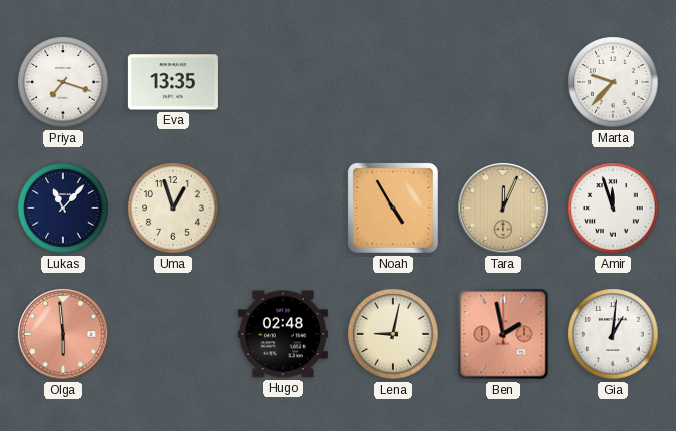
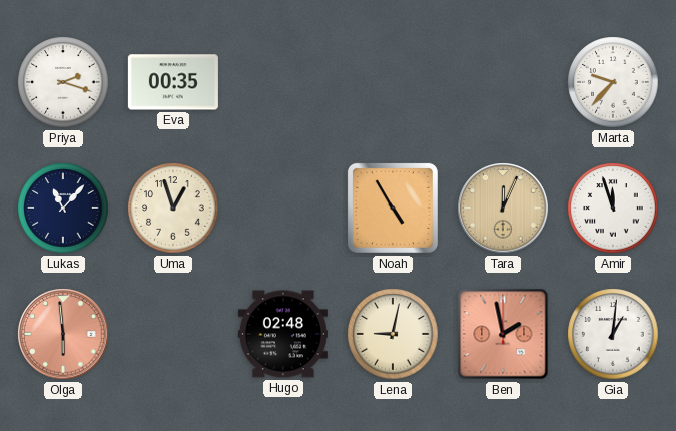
Priya: 7:18 -> 2:18 (63, 82)
Eva: 13:35 -> 00:35 (173, 82)
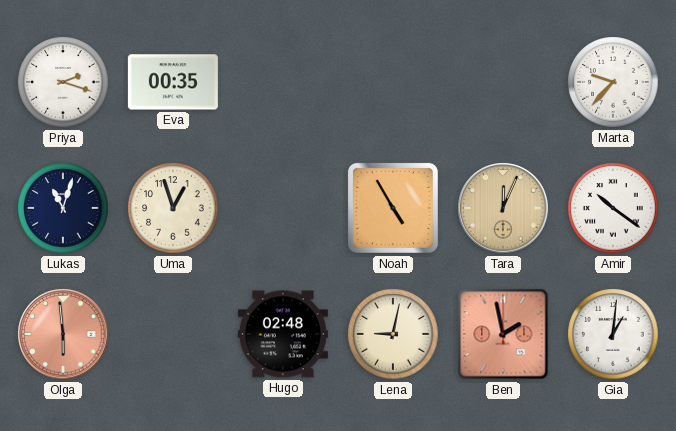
Lukas: 11:07 -> 11:03 (63, 208)
Amir: 11:57 -> 10:21 (613, 208)
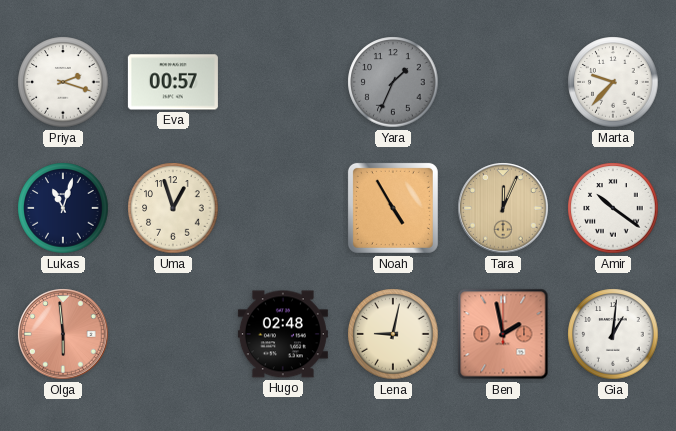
Eva: 00:35 -> 00:57 (173, 82)
Yara: none -> 1:34 (393, 82)
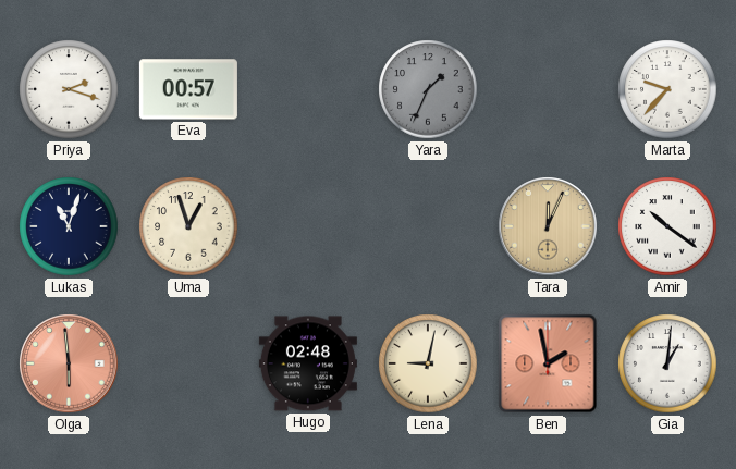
Noah: 4:55 -> none (393, 208)
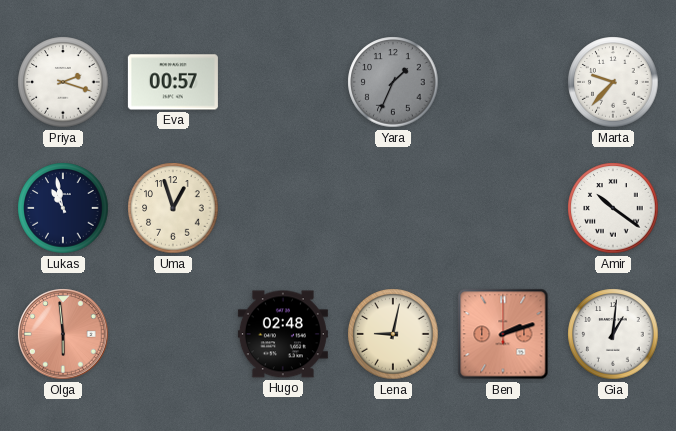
Lukas: 11:03 -> 10:58 (63, 208)
Tara: 12:04 -> none (548, 226)
Ben: 1:58 -> 2:12 (503, 334)
